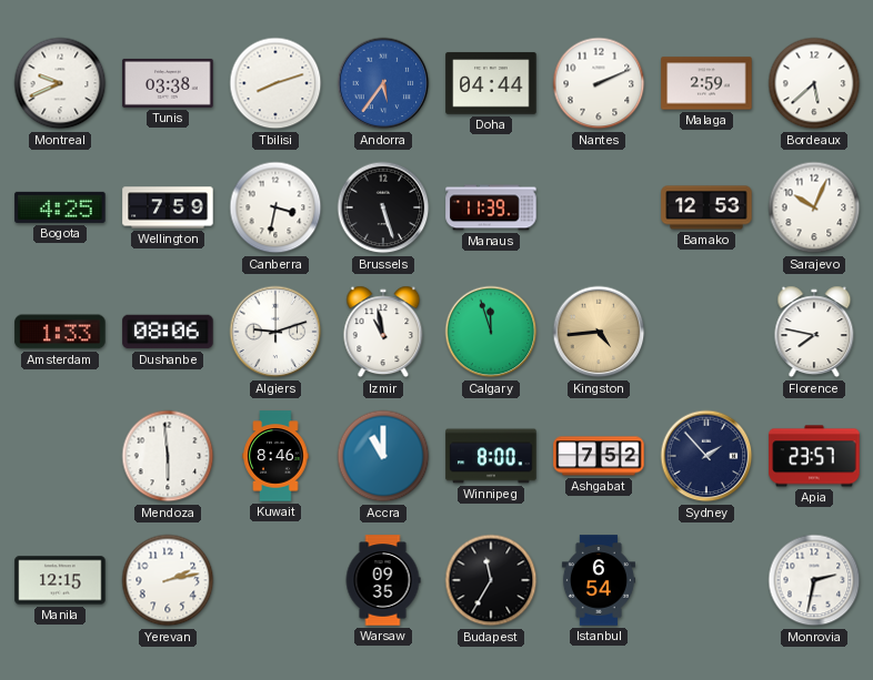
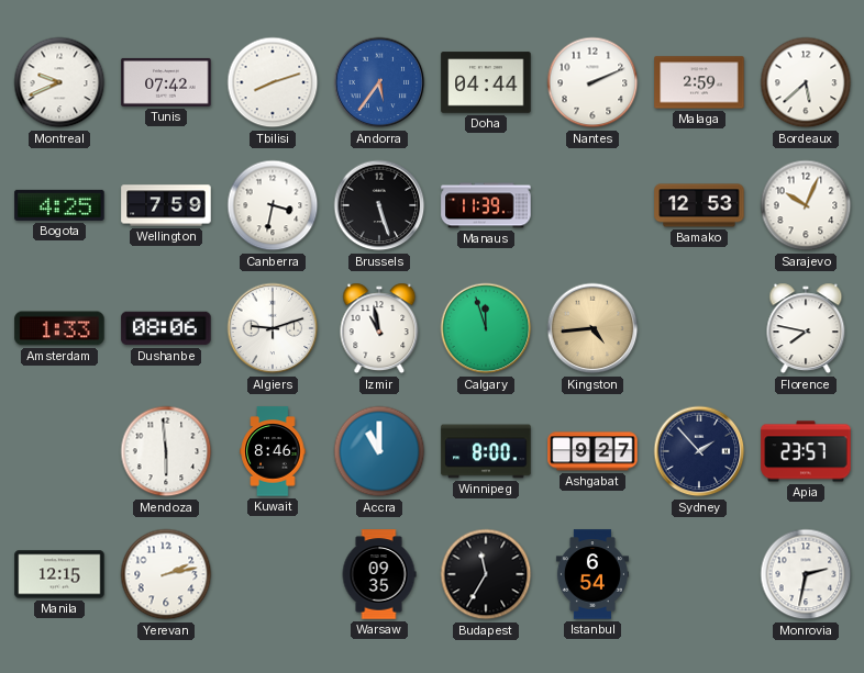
Tunis: 03:38 -> 07:42 (166, 82)
Ashgabat: 7:52 -> 9:27 (592, 451)
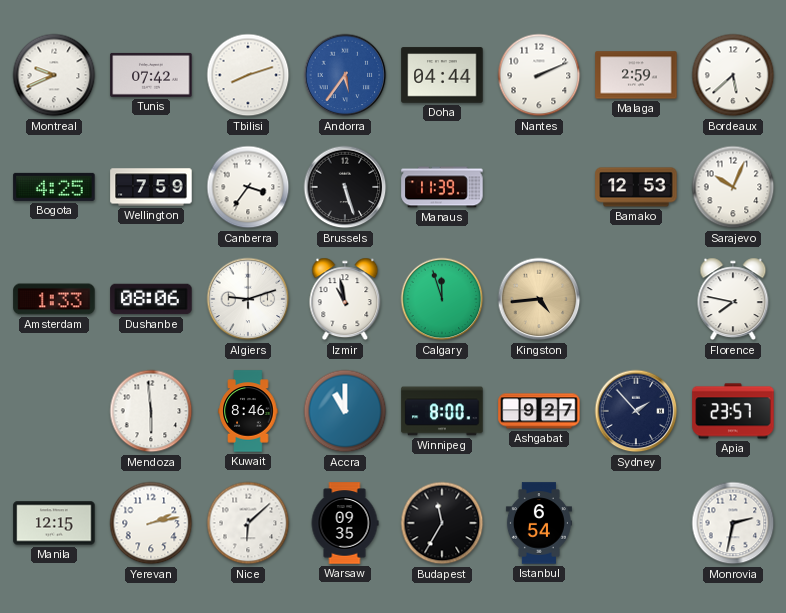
Canberra: 3:32 -> 3:36 (248, 187)
Nice: none -> 6:08 (248, 523)
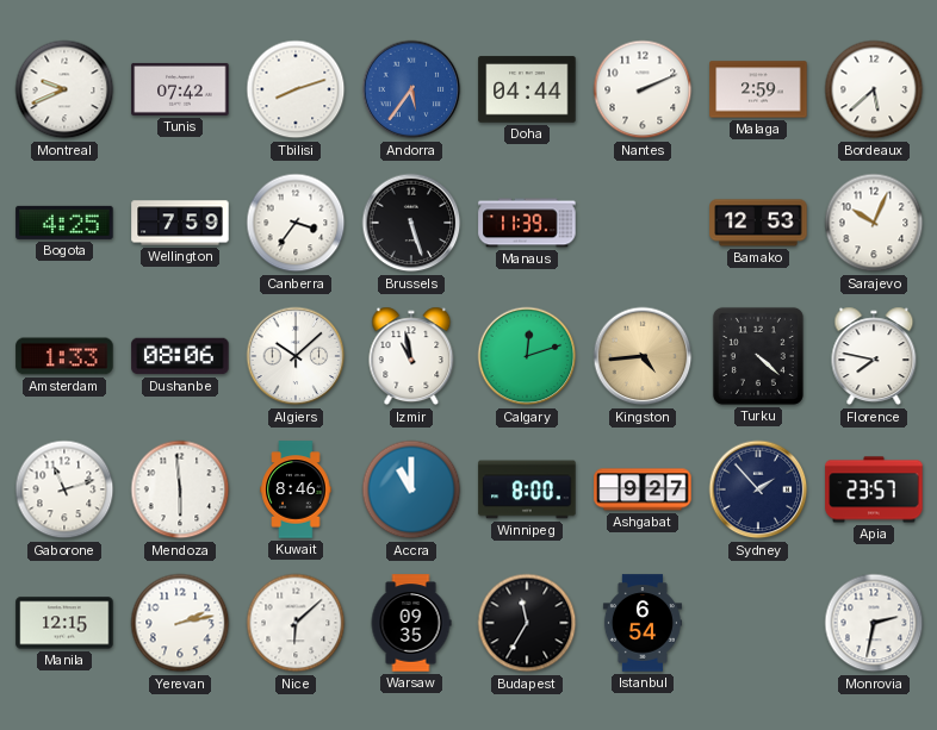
Algiers: 9:12 -> 10:08 (296, 356)
Calgary: 11:57 -> 12:12 (527, 356)
Turku: none -> 4:22 (758, 356)
Gaborone: none -> 11:12 (64, 489)
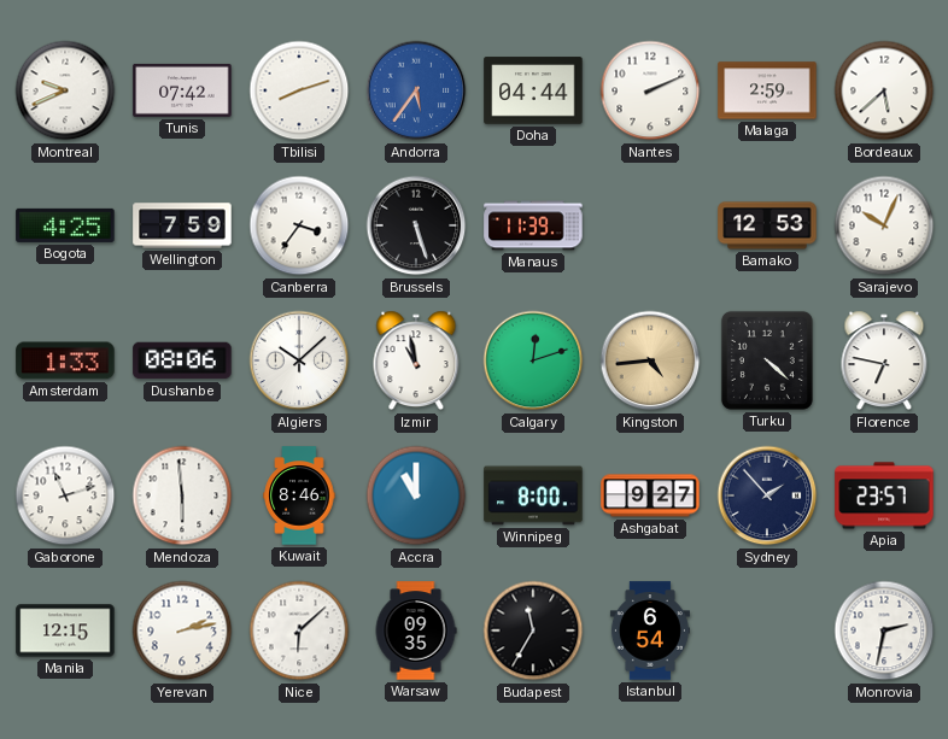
Florence: 7:47 -> 6:47 (884, 360)
